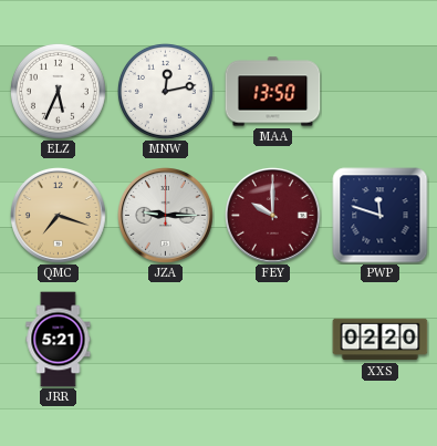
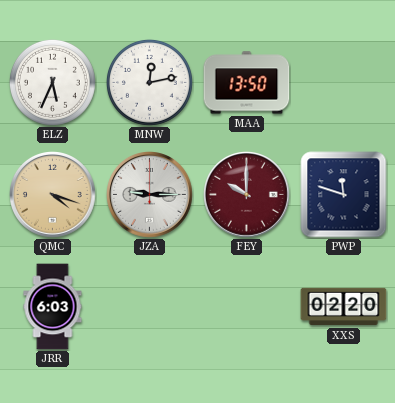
QMC: 7:18 -> 4:18 (53, 195)
JRR: 5:21 -> 6:03 (53, 307)
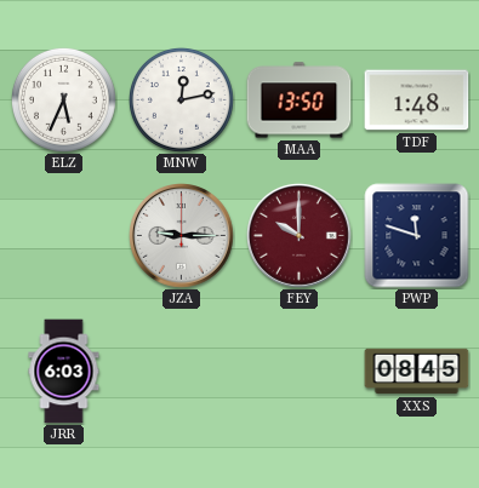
TDF: none -> 1:48 (417, 101)
QMC: 4:18 -> none (53, 195)
XXS: 02:20 -> 08:45 (417, 372)
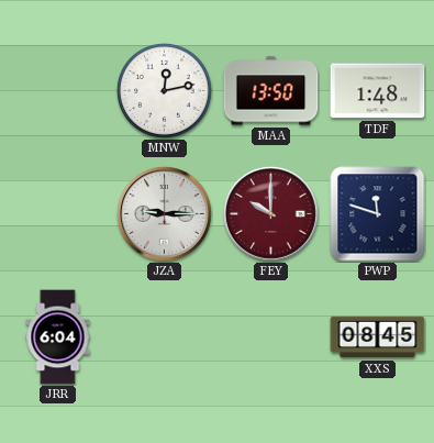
ELZ: 5:34 -> none (63, 99)
JRR: 6:03 -> 6:04 (58, 337)
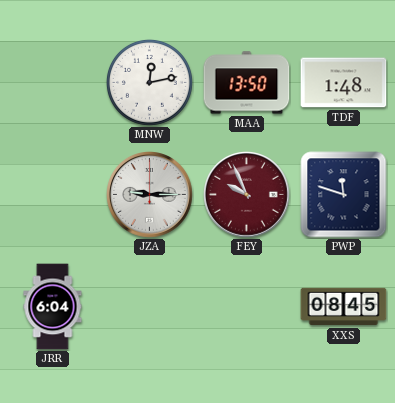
FEY: 10:00 -> 9:56 (247, 195)
